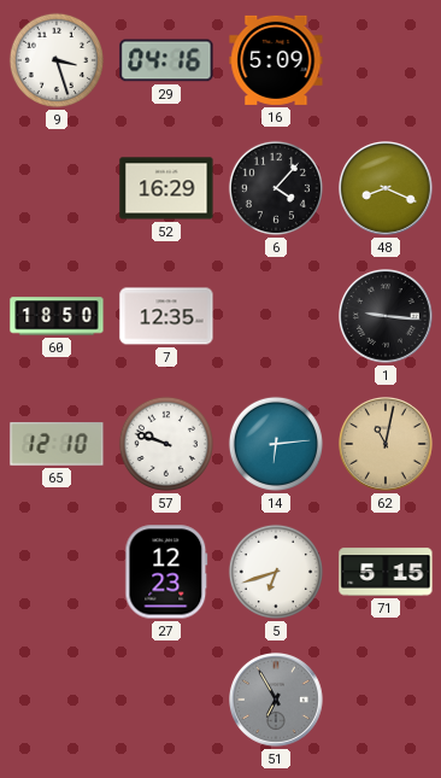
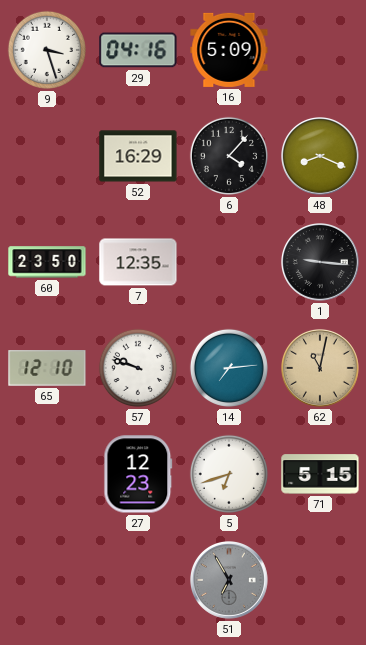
60: 18:50 -> 23:50 (47, 262)
14: 6:14 -> 7:14 (229, 368)
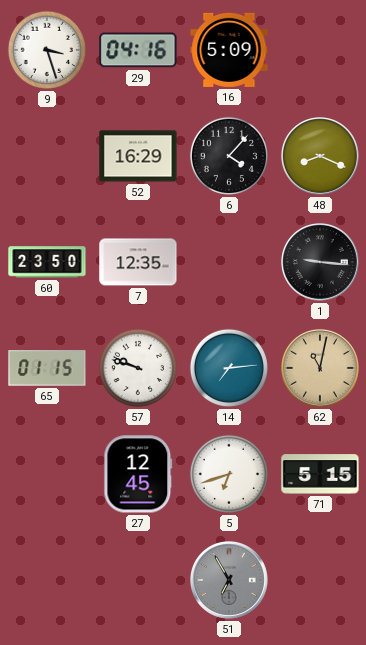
65: 12:10 -> 01:15 (47, 369)
27: 12:23 -> 12:45 (138, 474)
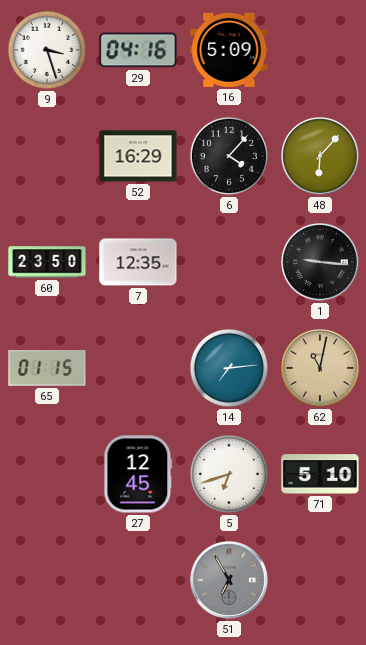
48: 8:19 -> 6:07 (321, 157)
57: 9:48 -> none (138, 368)
71: 5:15 -> 5:10 (320, 474)
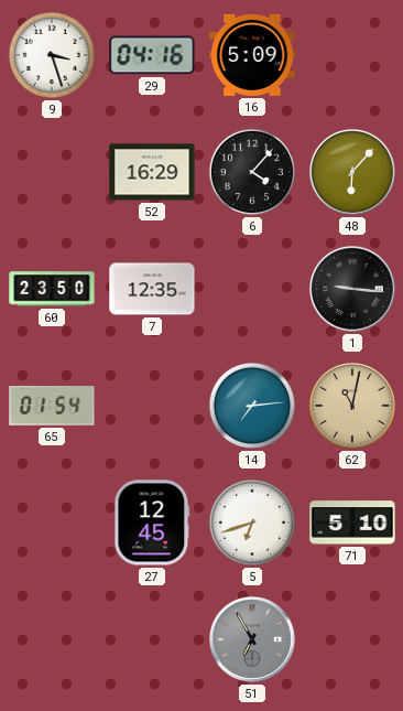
65: 01:15 -> 01:54 (52, 407)
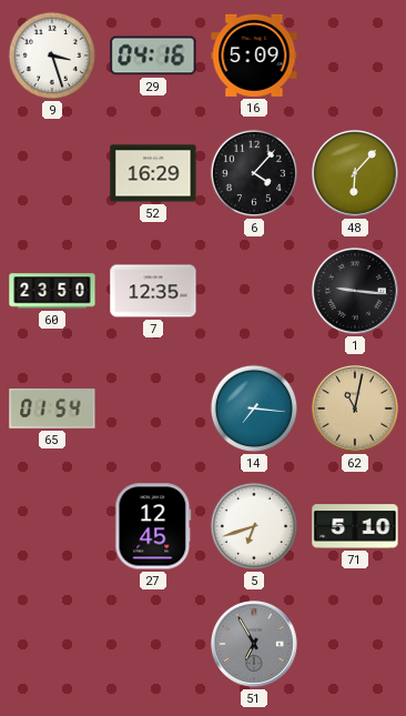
14: 7:14 -> 7:16 (254, 409)
